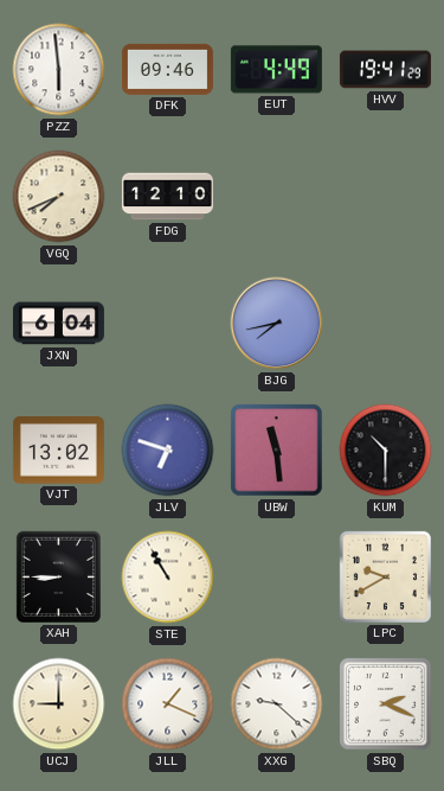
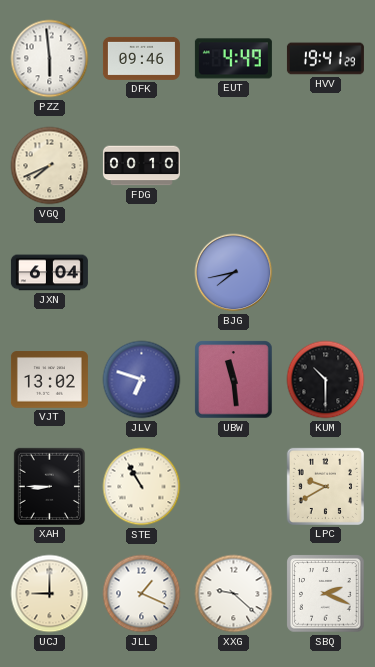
FDG: 12:10 -> 00:10 (141, 166)
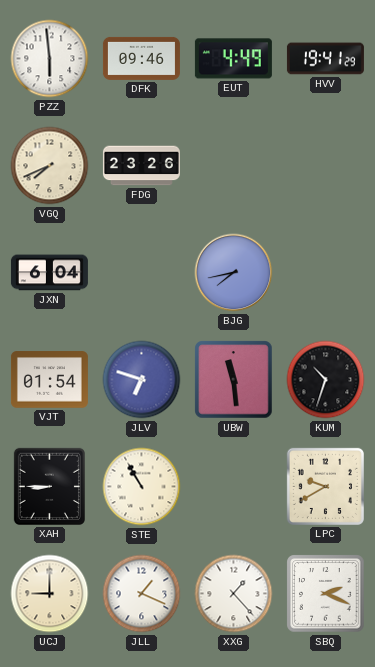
FDG: 00:10 -> 23:26 (141, 166)
VJT: 13:02 -> 01:54 (49, 380)
KUM: 10:30 -> 10:33 (326, 380)
XXG: 9:22 -> 1:23 (234, 594)
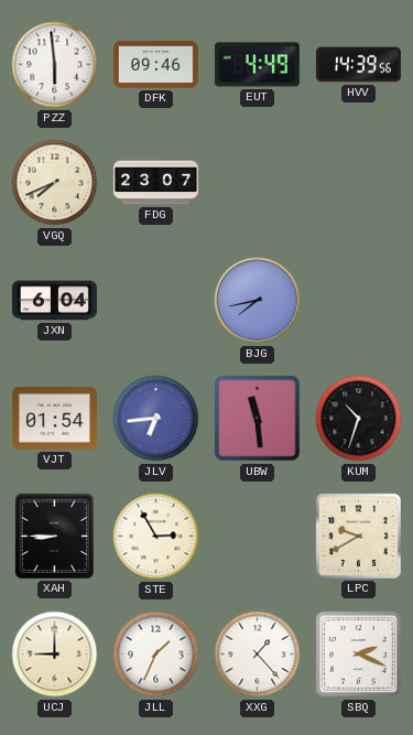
HVV: 19:41 -> 14:39 (358, 65)
FDG: 23:26 -> 23:07 (155, 183)
JLV: 6:48 -> 6:44 (156, 419)
STE: 10:55 -> 2:55 (156, 537)
JLL: 1:19 -> 1:34 (156, 655)
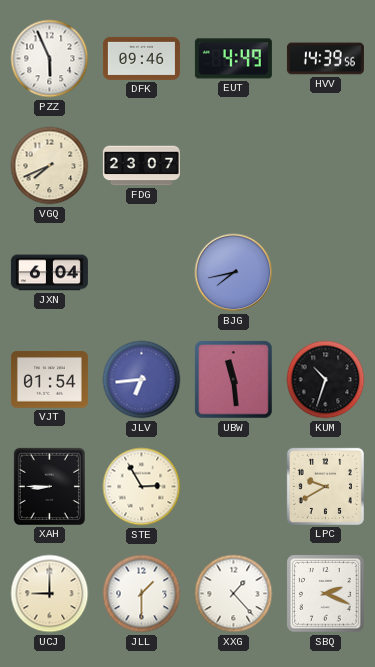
PZZ: 5:59 -> 5:56 (50, 59)
JLL: 1:34 -> 1:30 (142, 594)
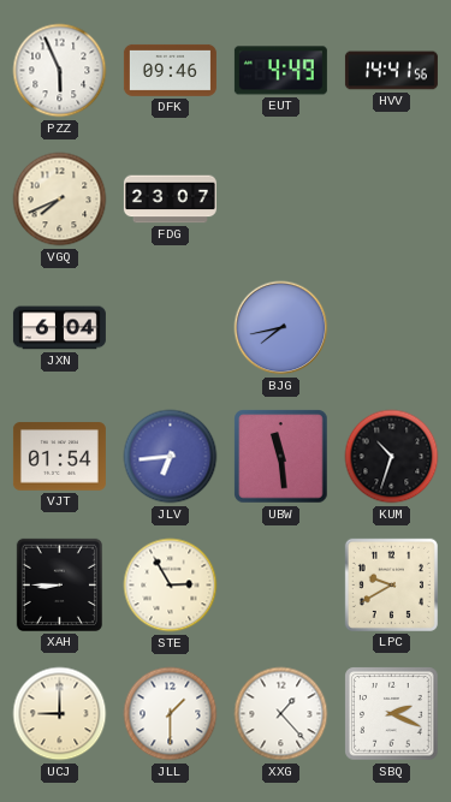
HVV: 14:39 -> 14:41 (391, 71)
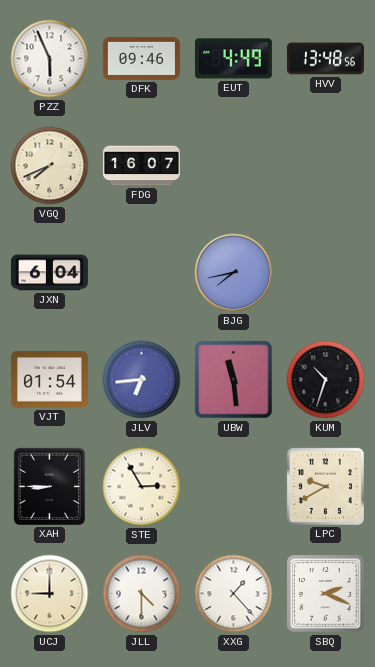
HVV: 14:41 -> 13:48 (325, 59)
FDG: 23:07 -> 16:07 (141, 166)
JLL: 1:30 -> 4:30 (142, 594)
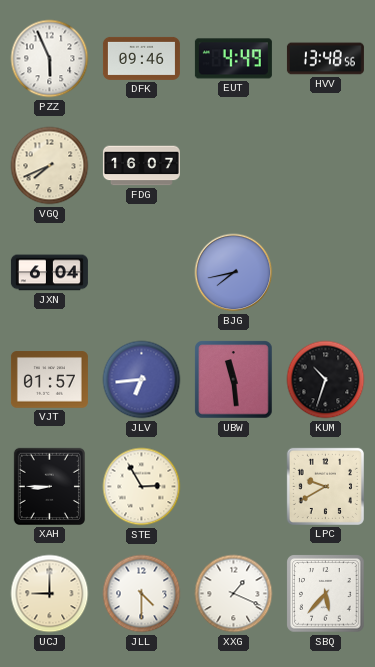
VJT: 01:54 -> 01:57 (49, 380)
XXG: 1:23 -> 1:19 (234, 594)
SBQ: 2:19 -> 5:37 (326, 594)
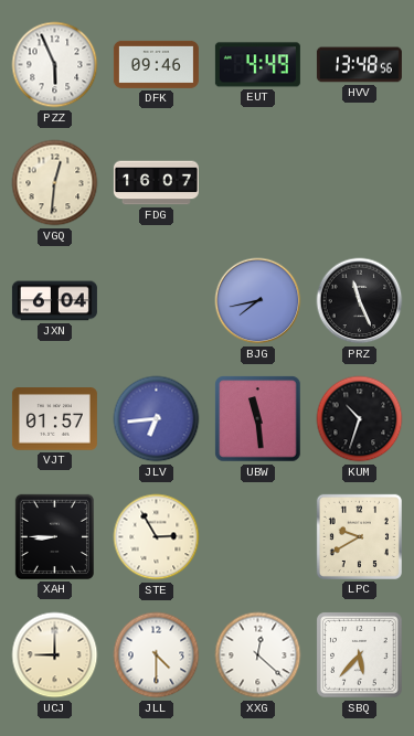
VGQ: 7:41 -> 12:31 (55, 183)
PRZ: none -> 11:26 (360, 301)
XXG: 1:19 -> 12:22 (258, 655)
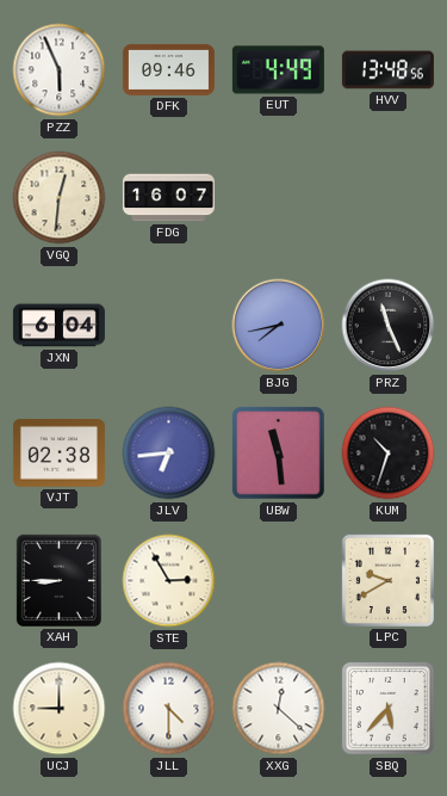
VJT: 01:57 -> 02:38 (58, 453)
